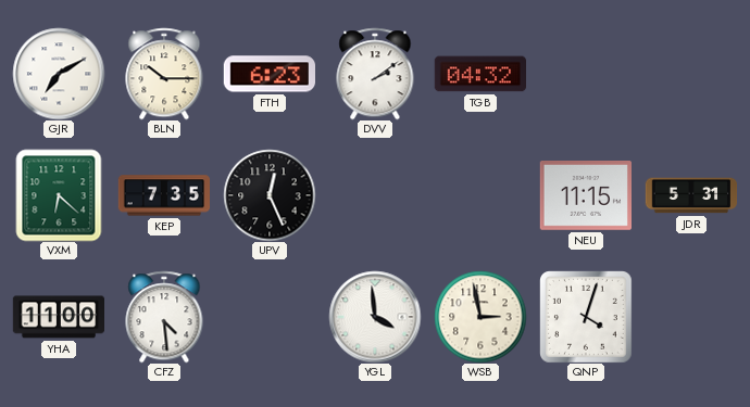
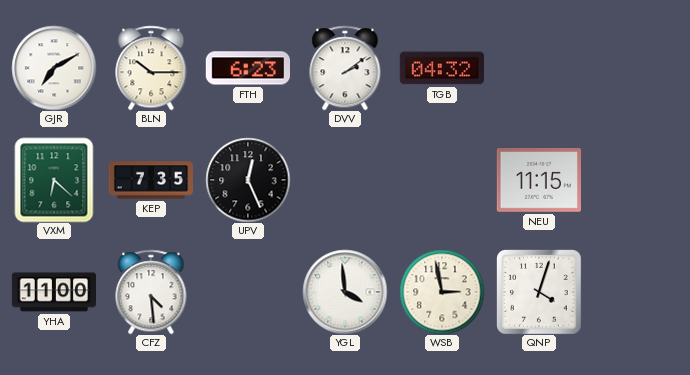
JDR: 5:31 -> none (691, 195)
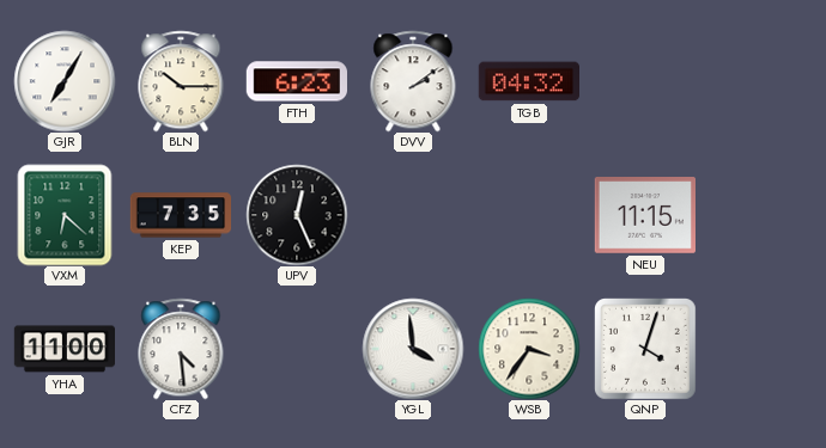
GJR: 7:10 -> 7:05 (65, 81)
WSB: 2:58 -> 3:36 (529, 349)
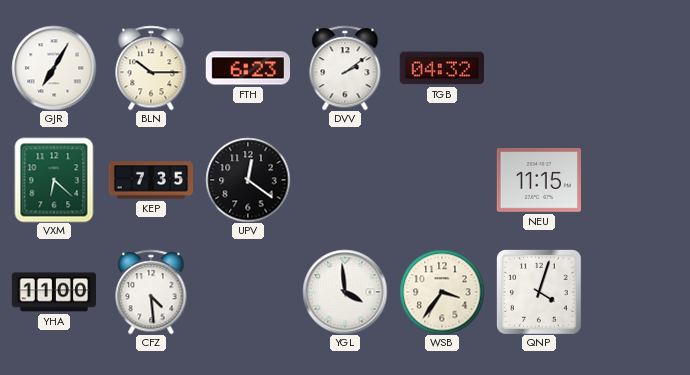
UPV: 12:26 -> 12:21 (248, 180)
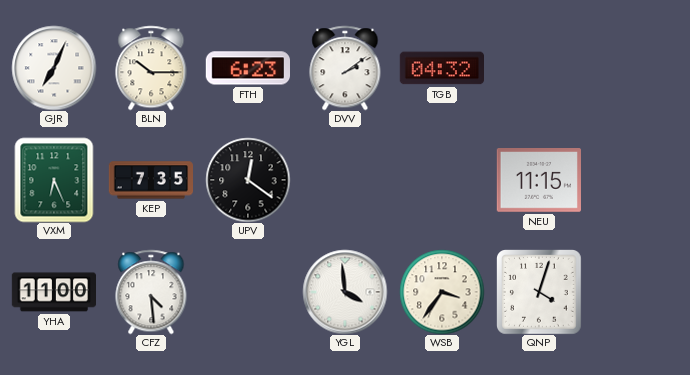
GJR: 7:05 -> 7:04 (54, 68)
VXM: 6:22 -> 6:26 (54, 180)
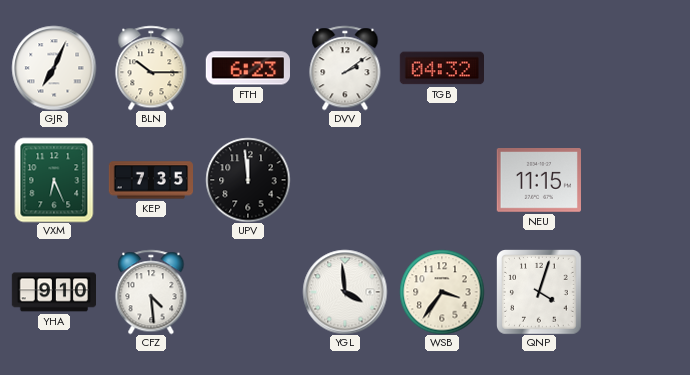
UPV: 12:21 -> 11:59 (248, 180)
YHA: 11:00 -> 9:10 (53, 292)
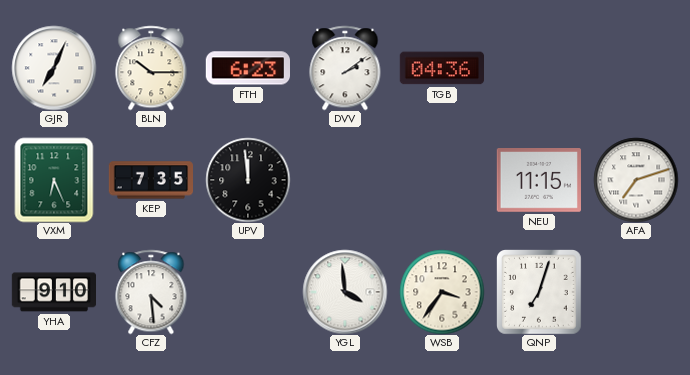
TGB: 04:32 -> 04:36 (441, 68)
AFA: none -> 7:12 (636, 180)
QNP: 4:03 -> 7:03 (539, 292)
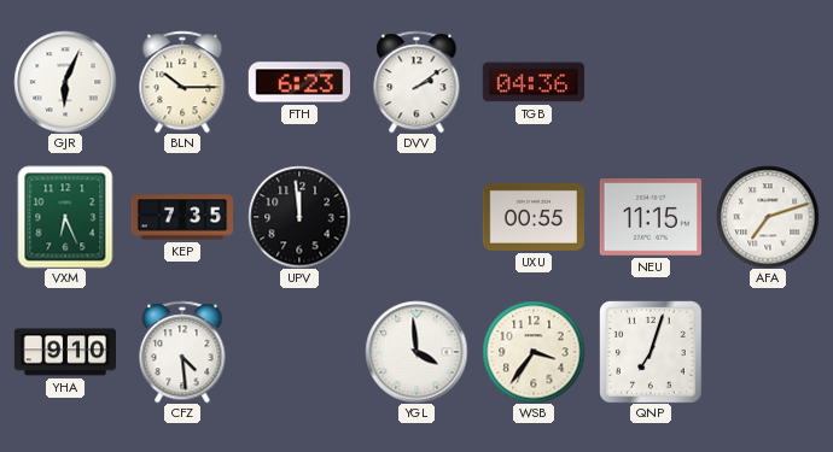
GJR: 7:04 -> 6:04 (65, 82)
UXU: none -> 00:55 (532, 217)
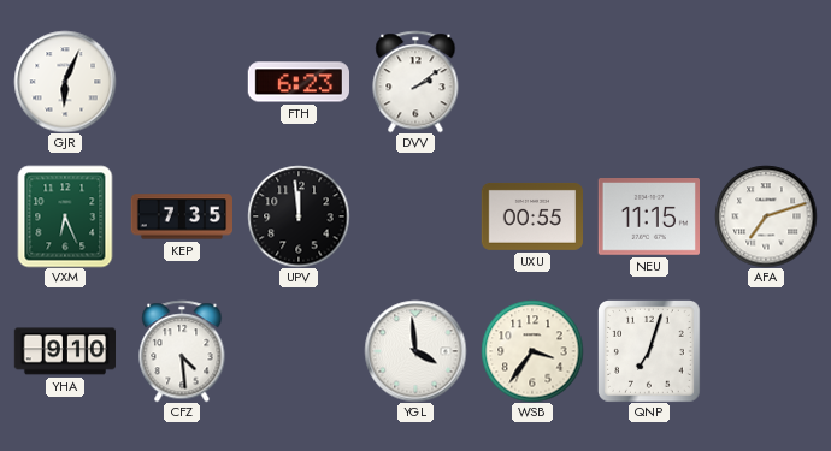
BLN: 10:15 -> none (182, 82)
TGB: 04:36 -> none (532, 82)
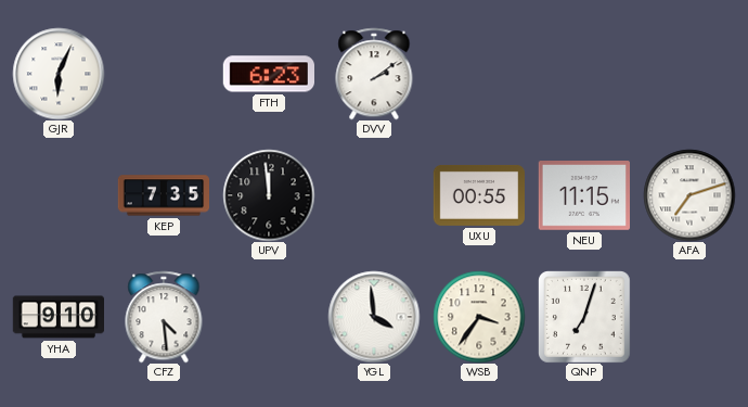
VXM: 6:26 -> none (65, 216)
